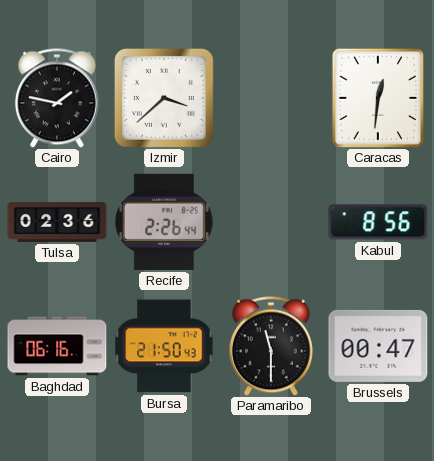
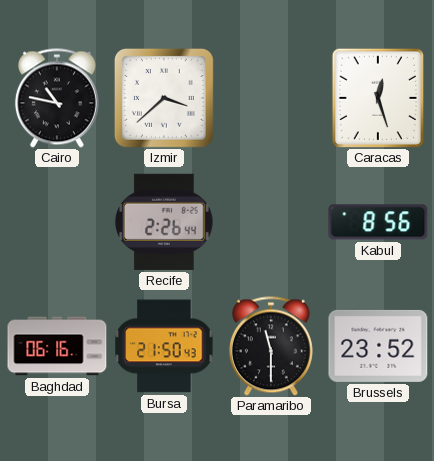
Cairo: 1:47 -> 10:47 (57, 98)
Caracas: 12:31 -> 12:27 (378, 98)
Tulsa: 02:36 -> none (57, 222)
Brussels: 00:47 -> 23:52 (378, 346)
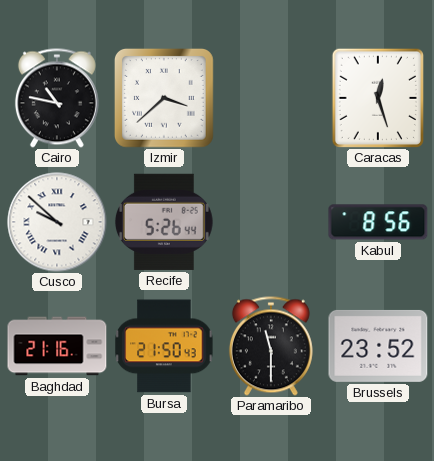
Cusco: none -> 9:52 (57, 222)
Recife: 2:26 -> 5:26 (164, 222)
Baghdad: 06:16 -> 21:16 (57, 346)
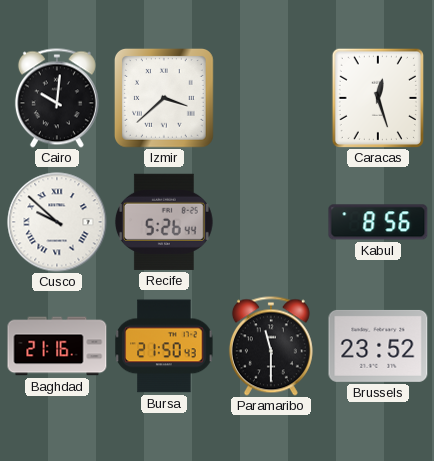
Cairo: 10:47 -> 10:01 (57, 98)
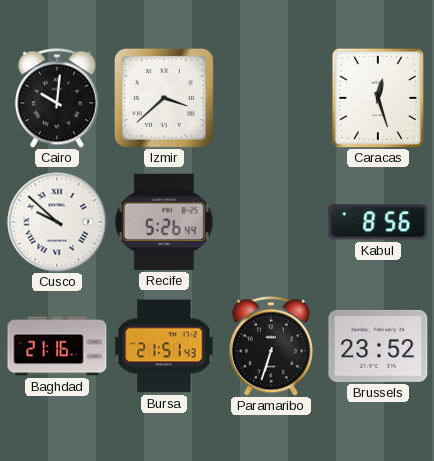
Bursa: 21:50 -> 21:51 (164, 346)
Paramaribo: 11:30 -> 6:33 (271, 346)
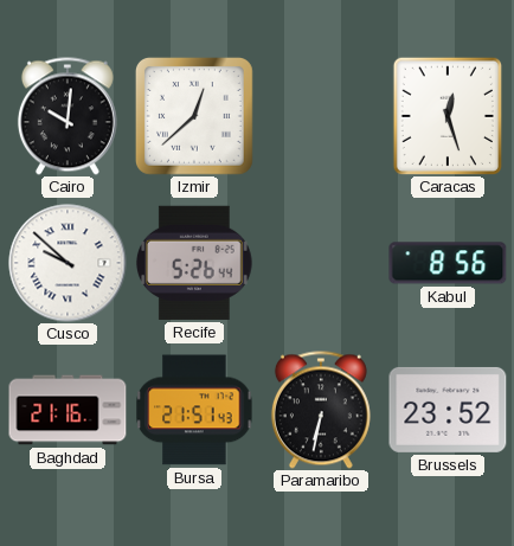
Izmir: 3:38 -> 12:38 (194, 116)
Paramaribo: 6:33 -> 6:32 (321, 410)
